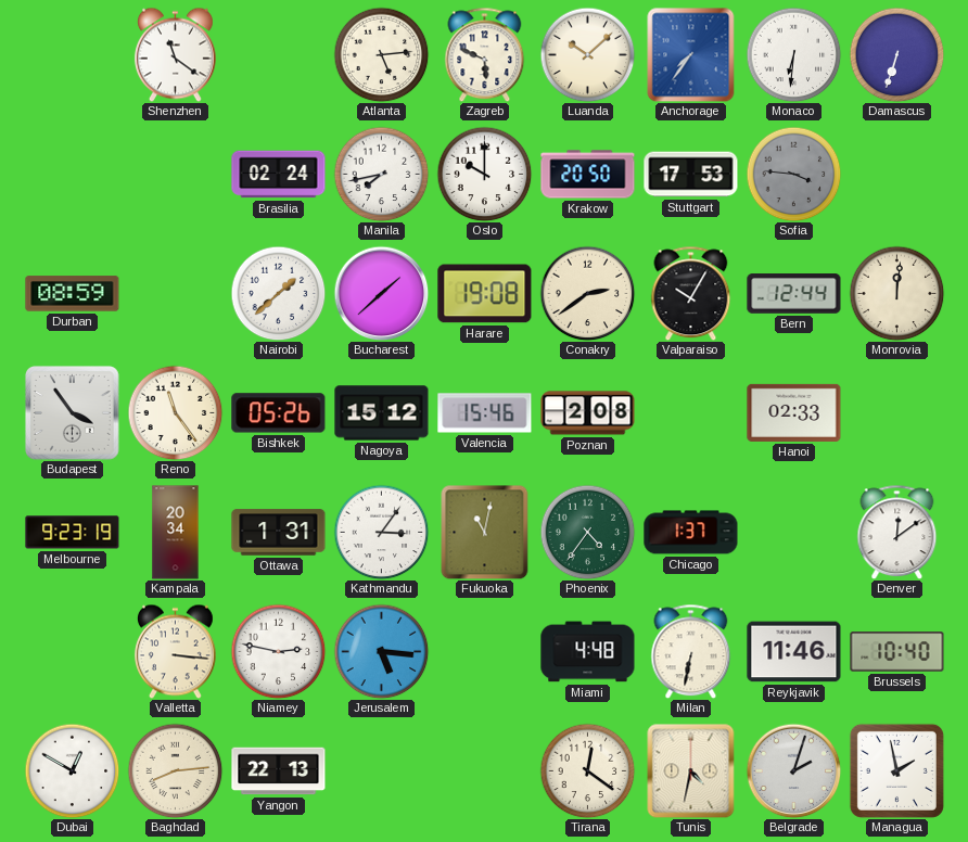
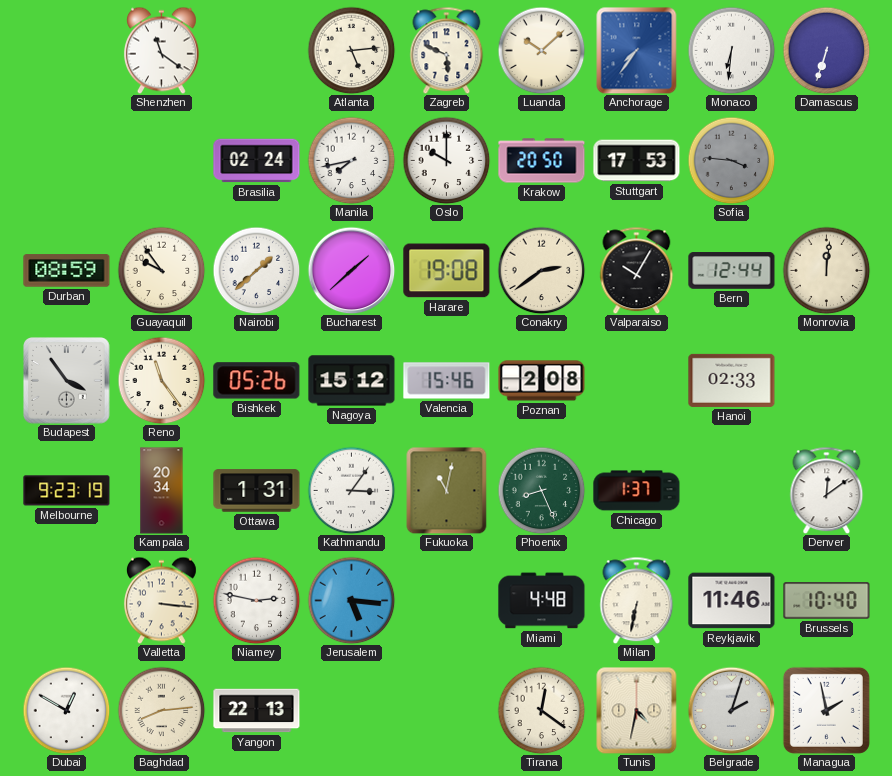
Guayaquil: none -> 9:54 (161, 270)
Phoenix: 4:36 -> 8:26 (541, 490)
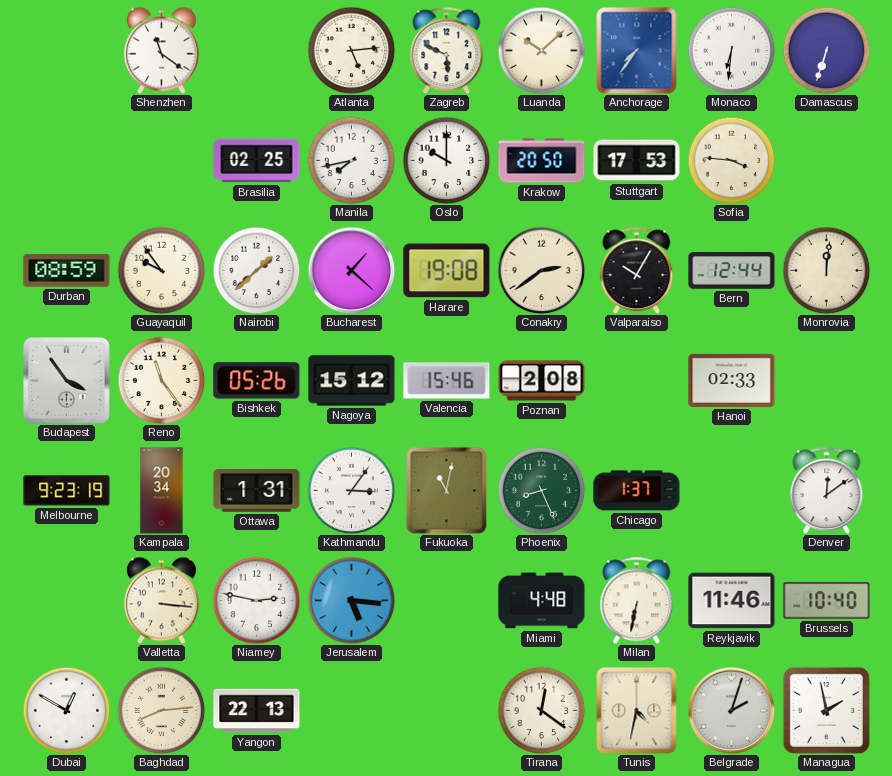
Brasilia: 02:24 -> 02:25 (257, 161)
Sofia dial: grey -> cream (731, 160)
Bucharest: 1:38 -> 1:22 (351, 270)
